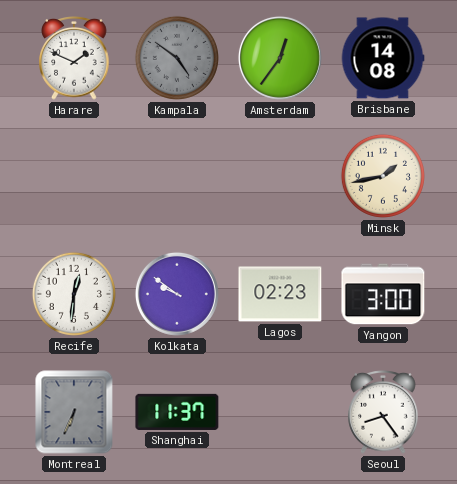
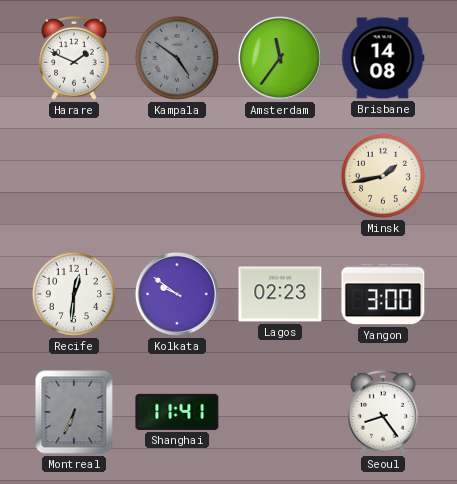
Amsterdam: 12:36 -> 11:36 (280, 58)
Shanghai: 11:37 -> 11:41 (177, 412)
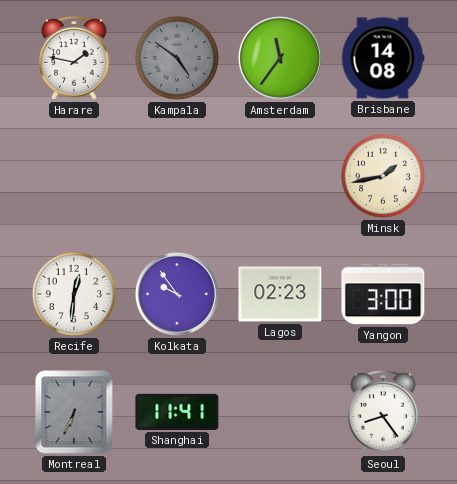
Harare: 1:49 -> 1:47 (74, 59)
Kolkata: 9:51 -> 9:54 (177, 294)
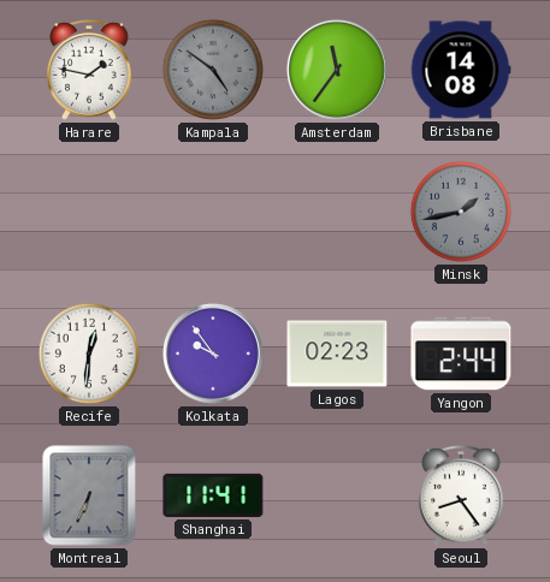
Minsk dial: cream -> grey (461, 212)
Yangon: 3:00 -> 2:44 (461, 354)
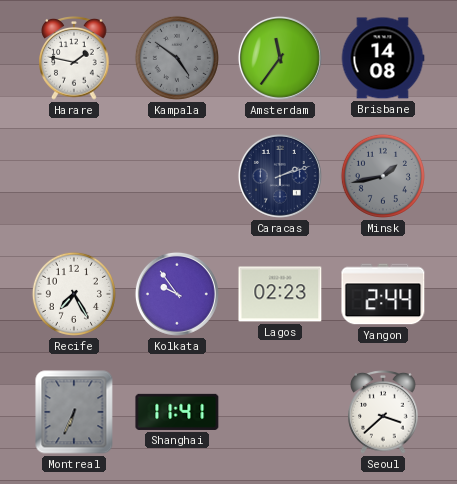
Caracas: none -> 2:12 (280, 176)
Recife: 12:31 -> 7:25 (74, 294)
Seoul: 8:24 -> 3:38 (383, 413)
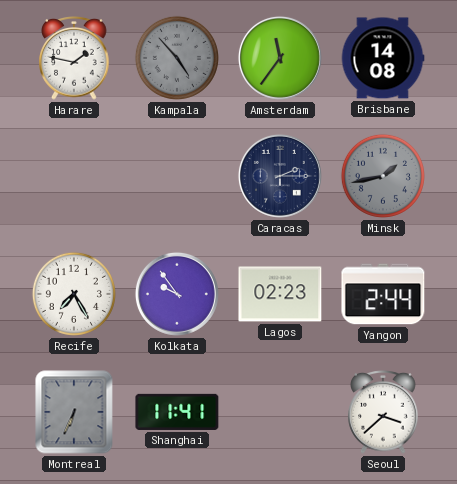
Kampala: 4:51 -> 4:53 (177, 58)
Caracas: 2:12 -> 2:15 (280, 176)
